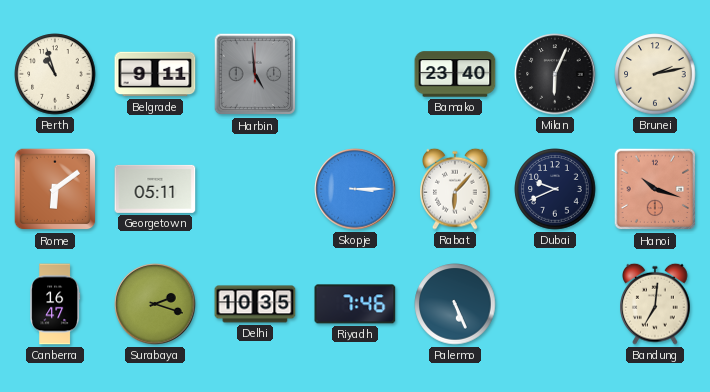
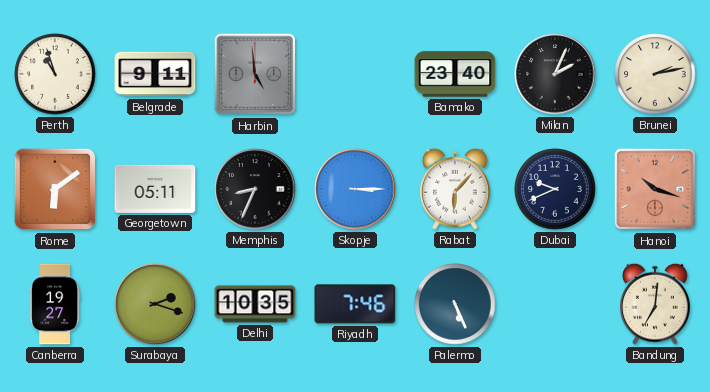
Milan: 6:04 -> 2:04 (555, 74)
Memphis: none -> 8:34 (255, 189)
Canberra: 16:47 -> 19:27 (55, 304)
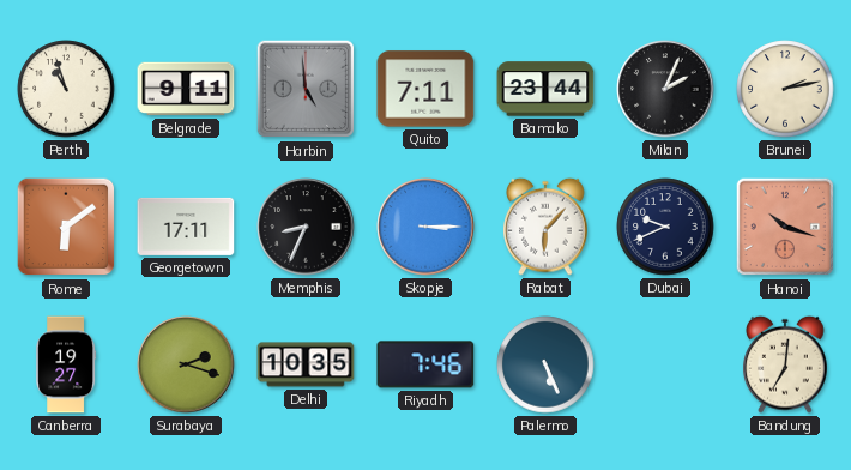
Quito: none -> 7:11 (425, 89)
Bamako: 23:40 -> 23:44 (545, 89)
Georgetown: 05:11 -> 17:11 (186, 227)
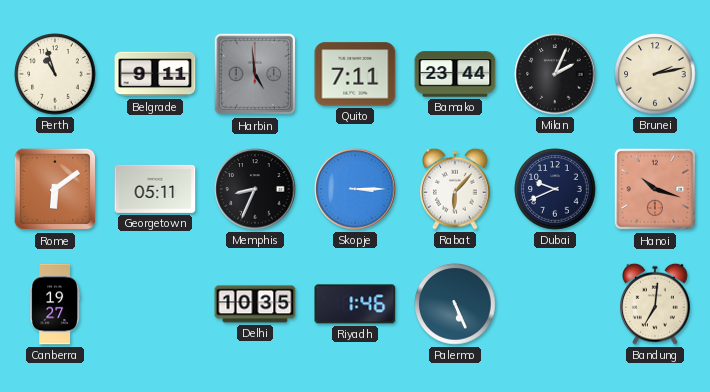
Georgetown: 17:11 -> 05:11 (155, 189)
Surabaya: 2:18 -> none (186, 364)
Riyadh: 7:46 -> 1:46 (355, 304)
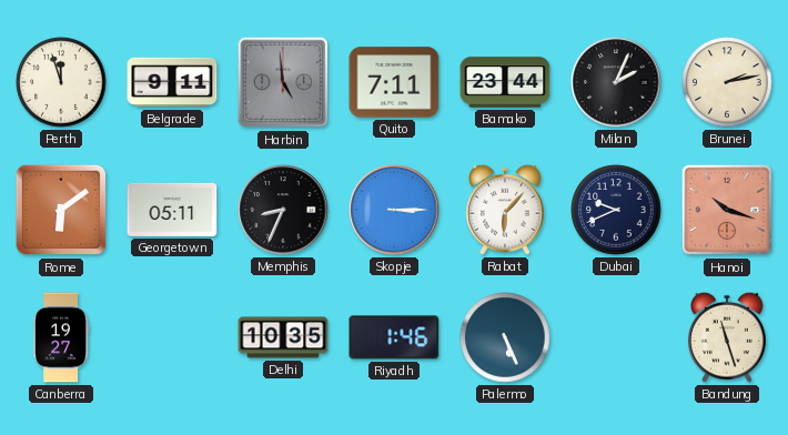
Perth: 10:57 -> 11:57 (61, 82)
Bandung: 7:01 -> 11:27 (727, 337)
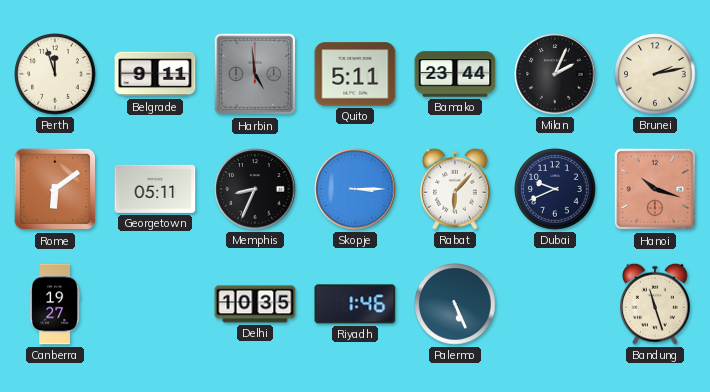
Quito: 7:11 -> 5:11 (355, 74)
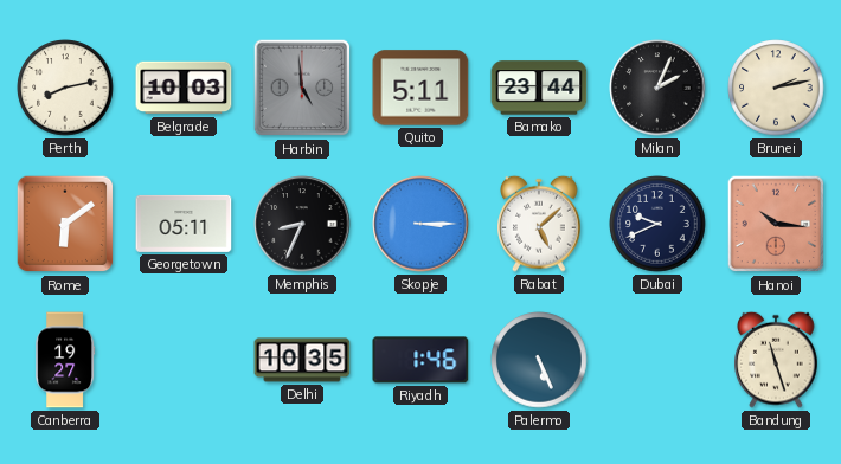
Perth: 11:57 -> 8:13 (65, 88)
Belgrade: 9:11 -> 10:03 (184, 88)
Rabat: 6:07 -> 5:08 (539, 224)
Hanoi: 10:18 -> 10:16 (776, 224)
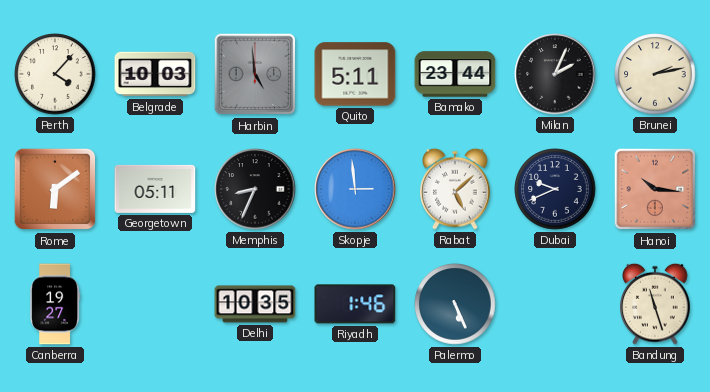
Perth: 8:13 -> 4:07 (55, 74)
Skopje: 3:15 -> 2:59 (355, 189)
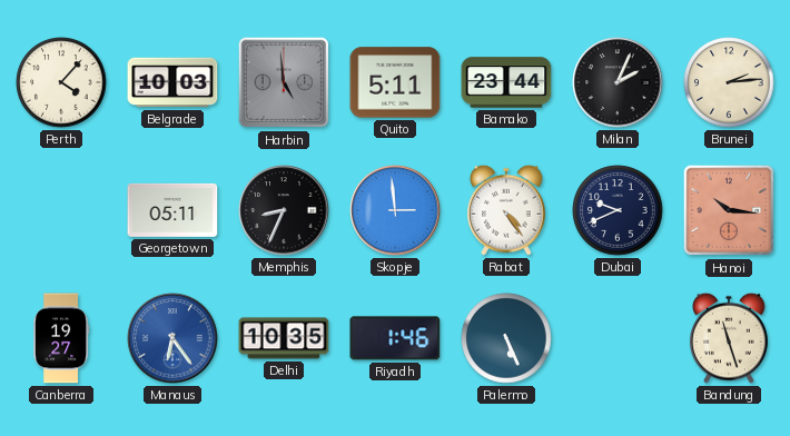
Brunei: 2:13 -> 2:14 (729, 82)
Rome: 6:09 -> none (55, 189)
Rabat: 5:08 -> 4:24 (506, 210)
Manaus: none -> 6:24 (172, 338)
